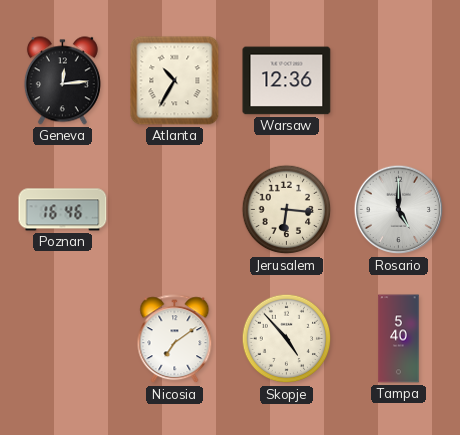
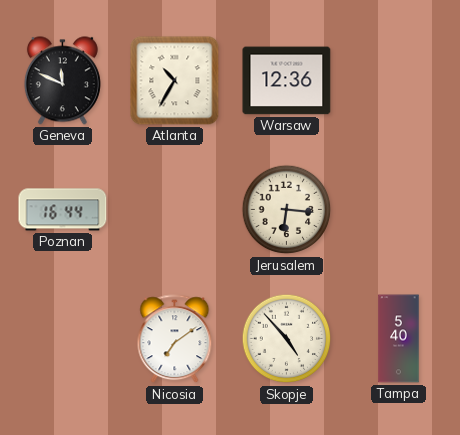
Geneva: 12:14 -> 11:49 (62, 81)
Poznan: 16:46 -> 16:44 (63, 210)
Rosario: 5:00 -> none (399, 210)
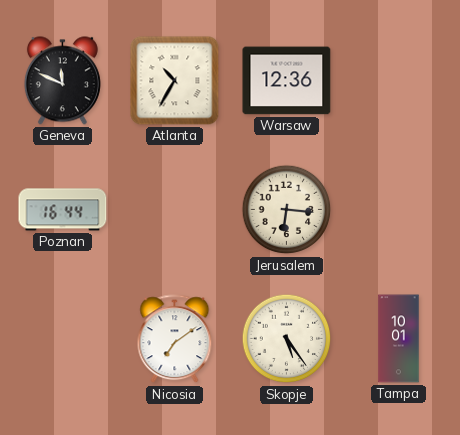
Skopje: 4:53 -> 5:24 (287, 339)
Tampa: 5:40 -> 10:01 (399, 339)
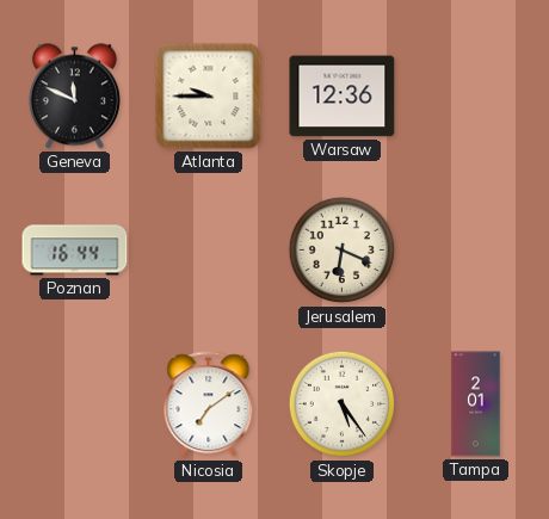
Atlanta: 10:35 -> 9:45 (209, 97)
Jerusalem: 6:16 -> 6:19 (343, 251)
Tampa: 10:01 -> 2:01 (476, 404)
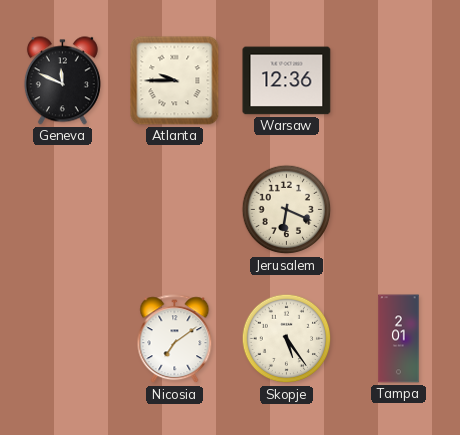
Poznan: 16:44 -> none (75, 251)
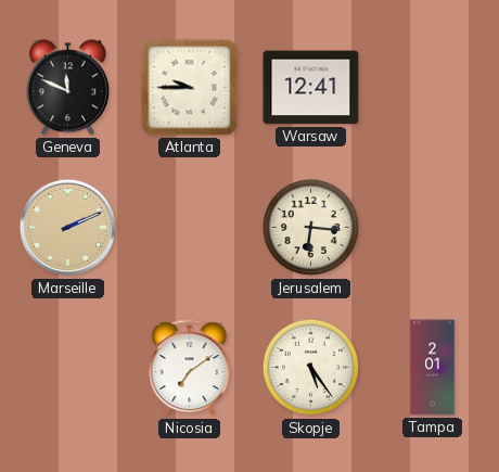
Warsaw: 12:36 -> 12:41 (311, 88)
Marseille: none -> 2:11 (68, 228)
Jerusalem: 6:19 -> 6:16 (311, 228)
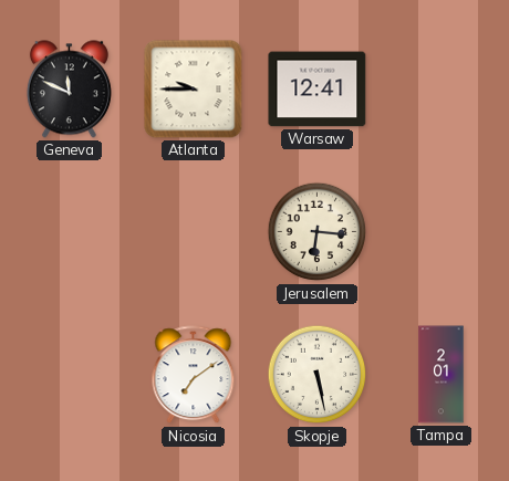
Marseille: 2:11 -> none (68, 228)
Skopje: 5:24 -> 5:28 (318, 375)
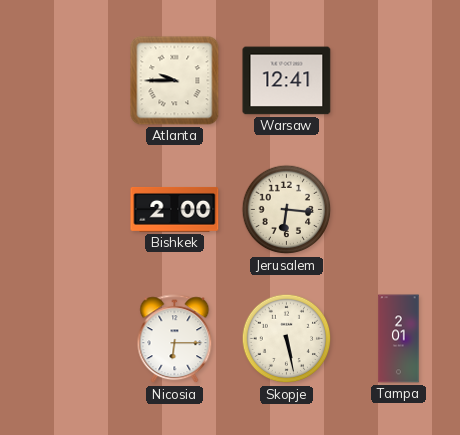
Geneva: 11:49 -> none (69, 90)
Bishkek: none -> 2:00 (175, 210)
Nicosia: 7:09 -> 6:15 (175, 339)
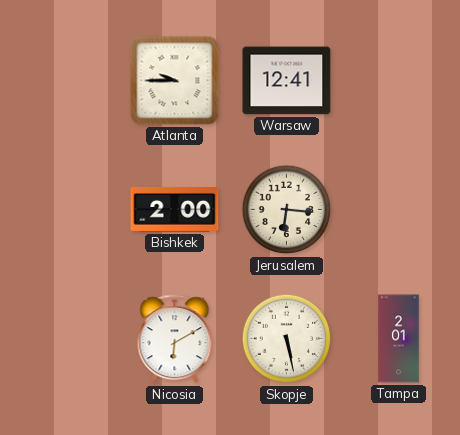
Nicosia: 6:15 -> 6:10 (175, 339)
